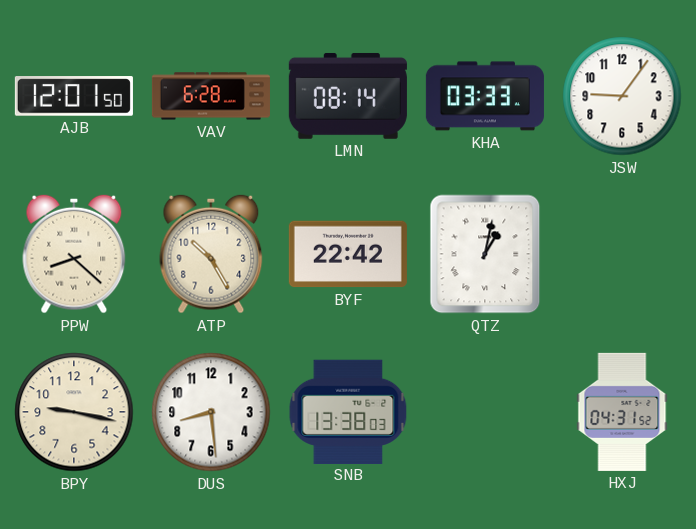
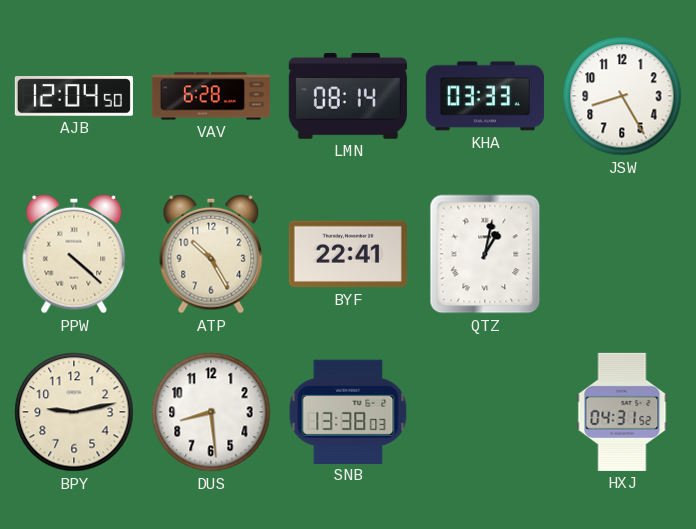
AJB: 12:01 -> 12:04 (74, 96)
JSW: 9:06 -> 8:25 (622, 96)
PPW: 8:22 -> 4:22 (74, 254)
BYF: 22:42 -> 22:41 (348, 254)
BPY: 9:17 -> 9:13 (74, 412)
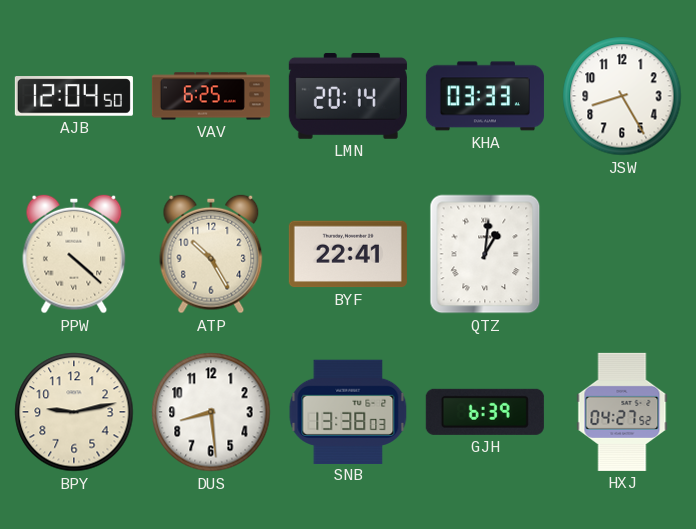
VAV: 6:28 -> 6:25 (211, 96)
LMN: 08:14 -> 20:14 (348, 96)
QTZ: 1:02 -> 1:01 (485, 254)
GJH: none -> 6:39 (485, 412)
HXJ: 04:31 -> 04:27 (622, 412)
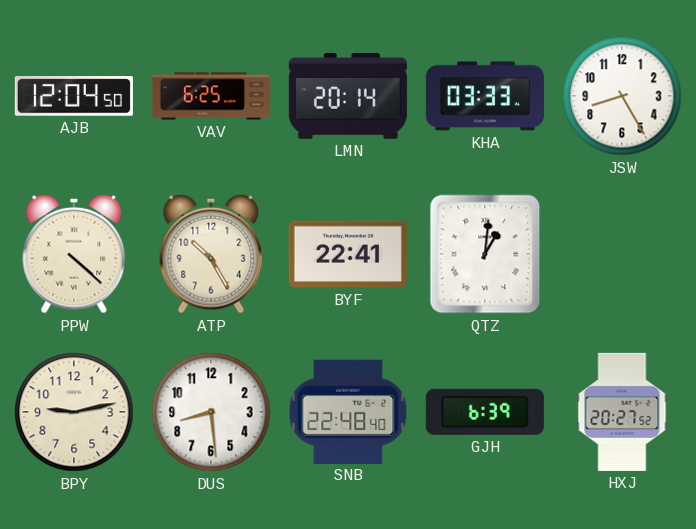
SNB: 13:38 -> 22:48 (348, 411)
HXJ: 04:27 -> 20:27 (622, 412)
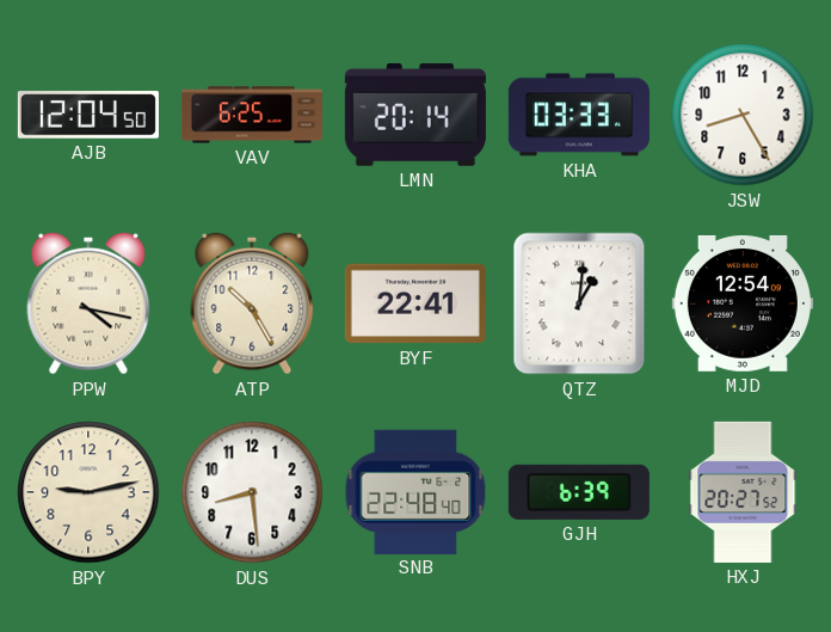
PPW: 4:22 -> 4:17 (88, 303)
MJD: none -> 12:54 (743, 303)
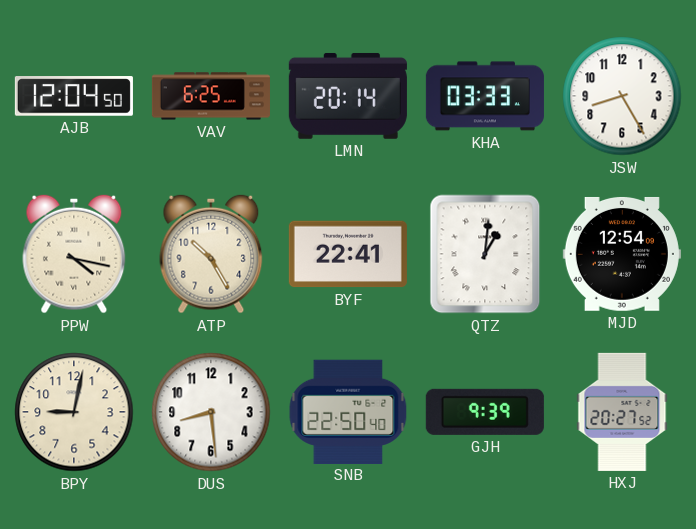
BPY: 9:13 -> 9:02 (74, 412)
SNB: 22:48 -> 22:50 (348, 411)
GJH: 6:39 -> 9:39 (485, 412)
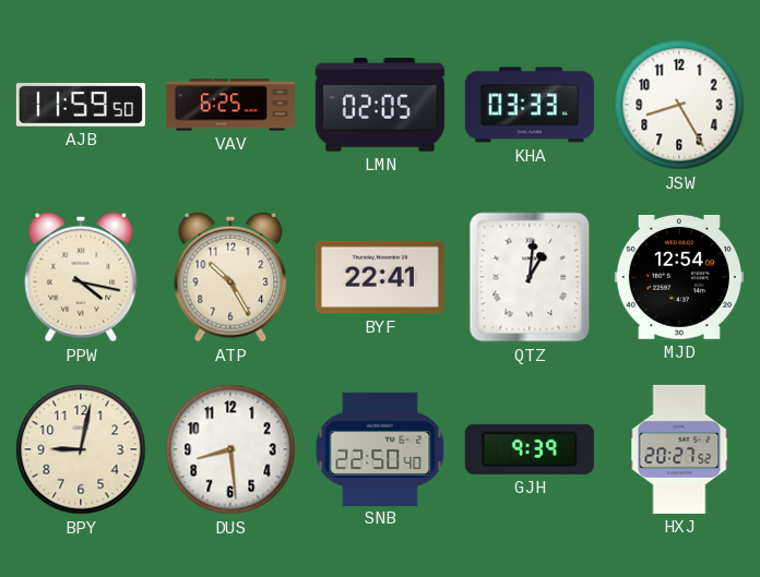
AJB: 12:04 -> 11:59 (81, 105)
LMN: 20:14 -> 02:05 (380, 105)
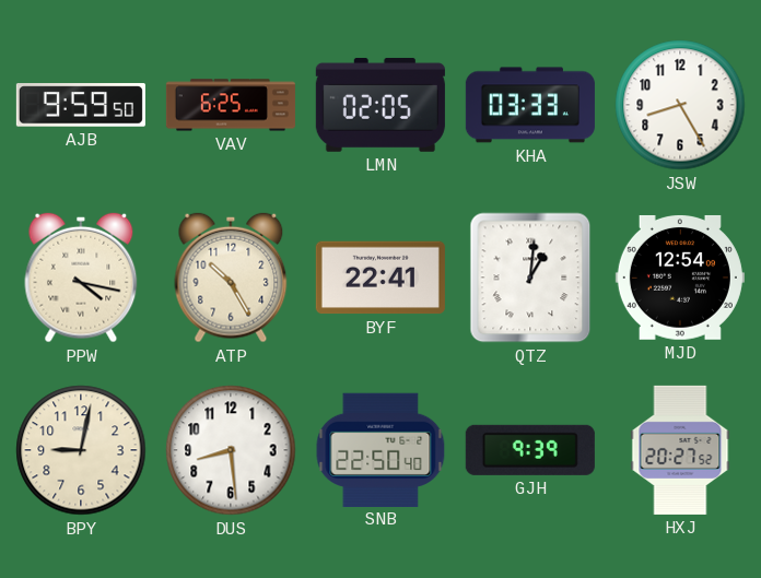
AJB: 11:59 -> 9:59 (81, 105)
